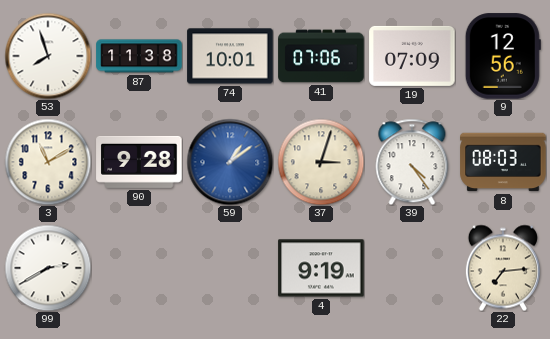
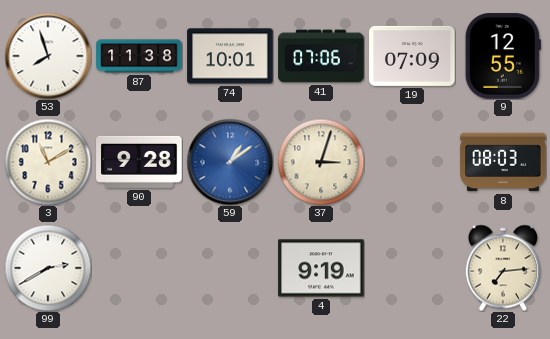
9: 12:56 -> 12:55 (503, 56)
39: 4:24 -> none (412, 162)
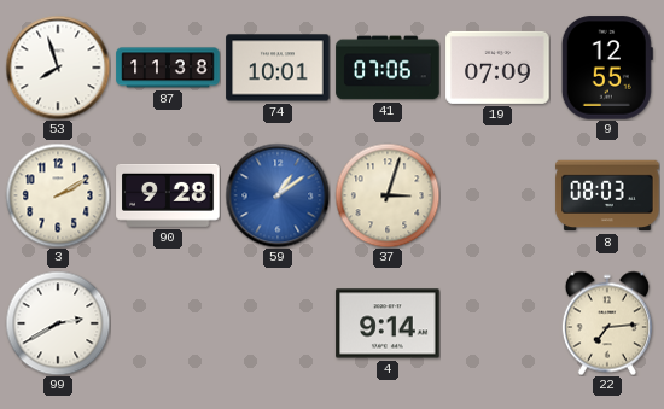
3: 11:10 -> 2:10 (58, 195)
4: 9:19 -> 9:14 (388, 323)
